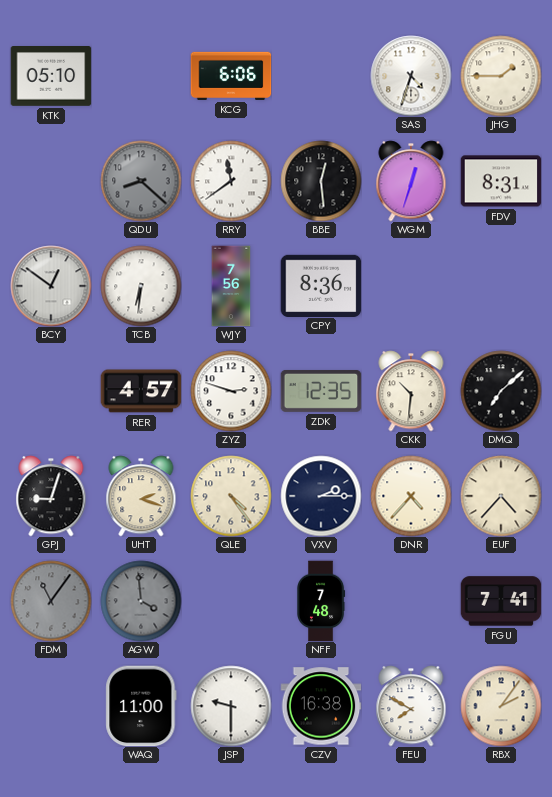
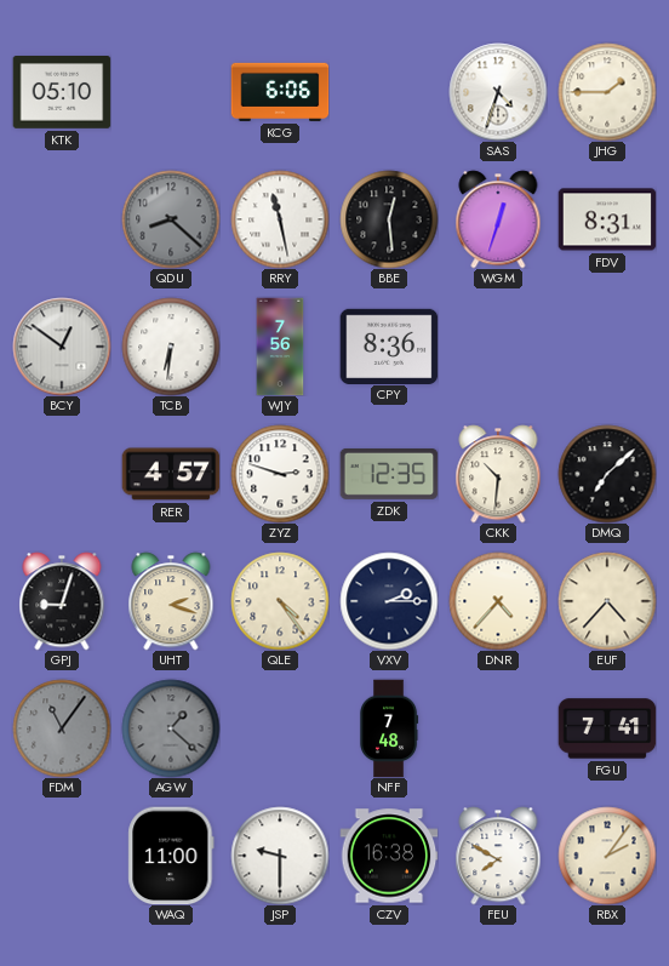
RRY: 11:39 -> 11:28 (280, 219)
AGW: 3:59 -> 1:22 (171, 728)
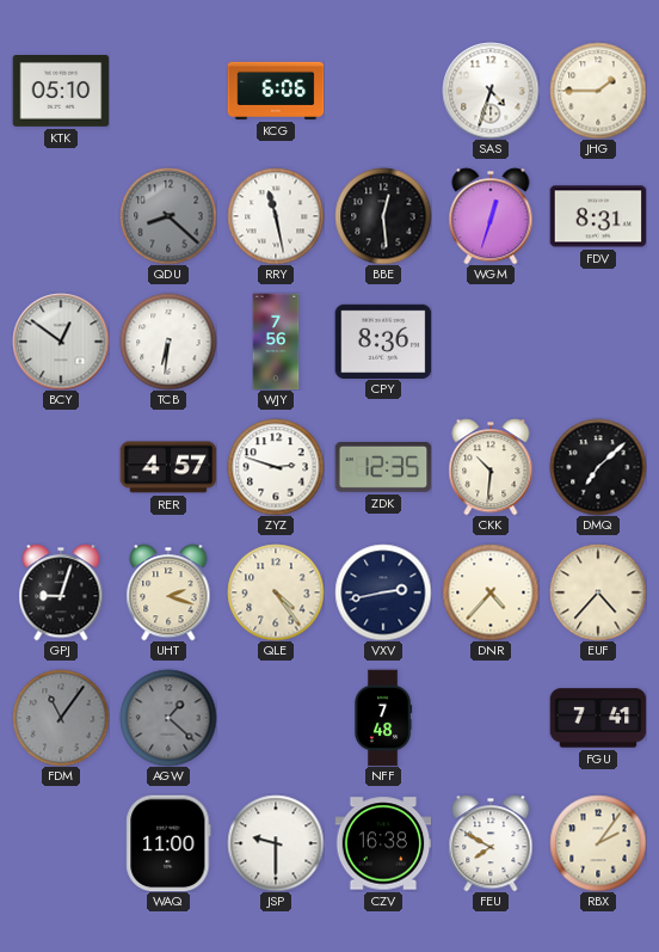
VXV: 2:15 -> 2:43 (383, 592)
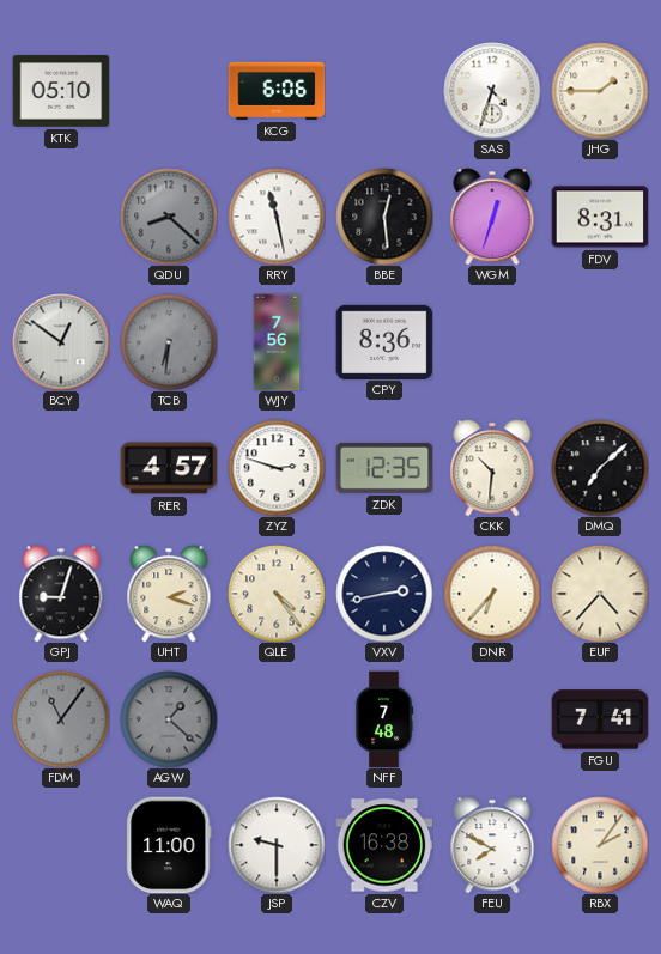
TCB dial: white -> grey (169, 342)
DNR: 4:37 -> 6:37 (492, 594)
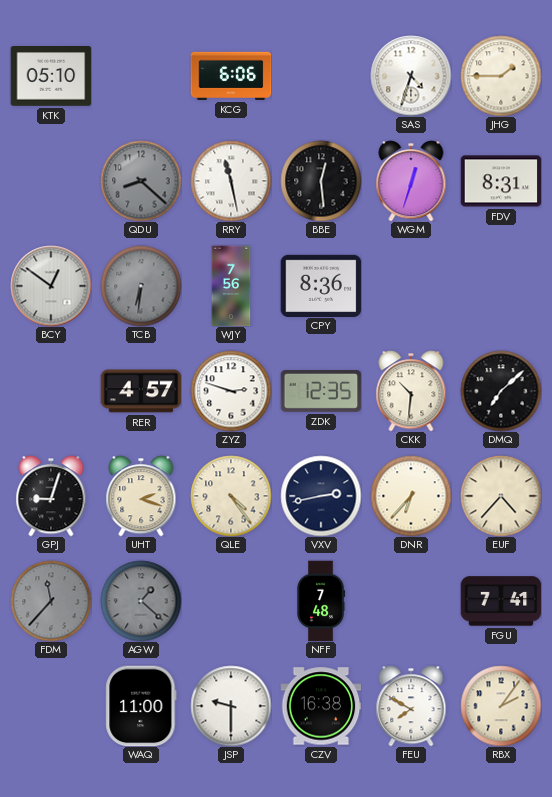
FDM: 11:06 -> 11:37 (51, 601)
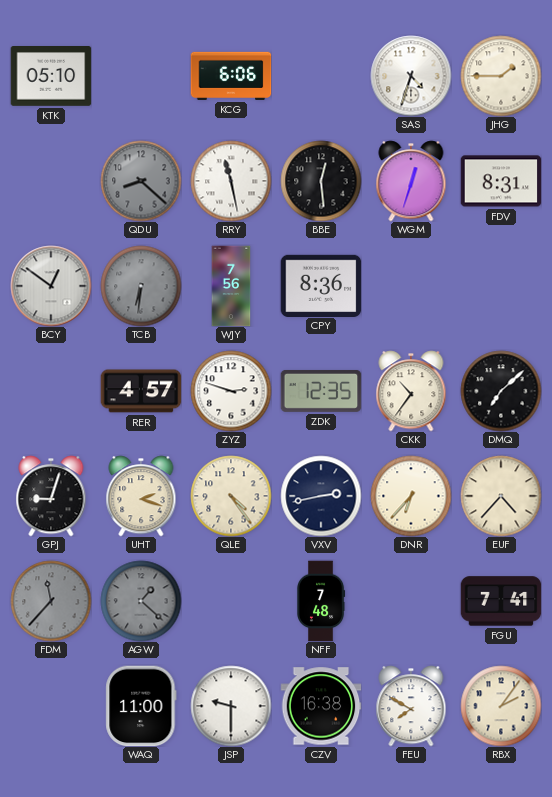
CKK: 10:31 -> 10:36 (411, 391)
